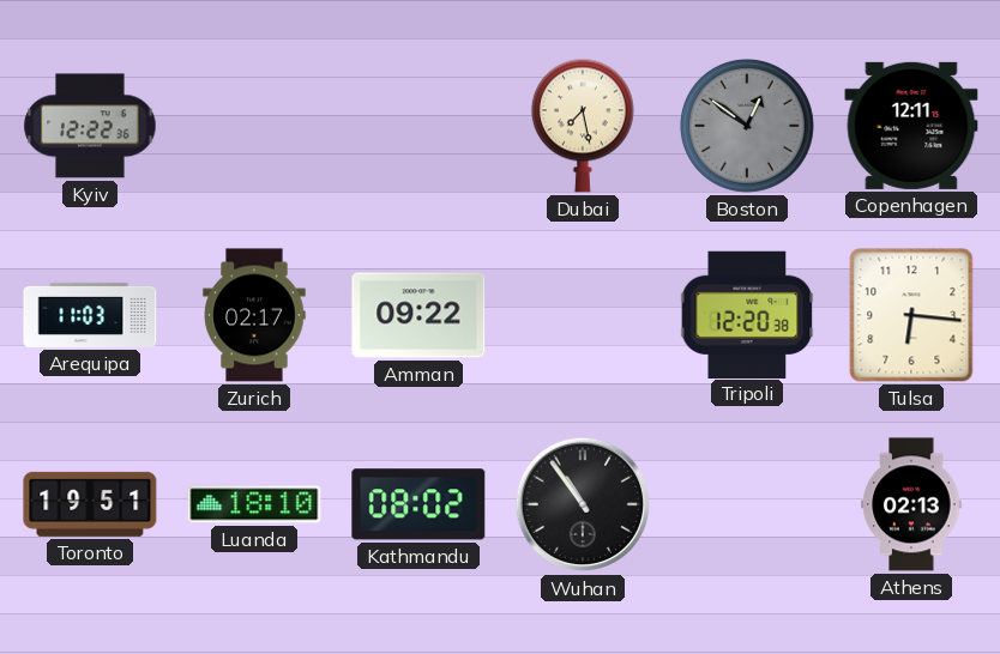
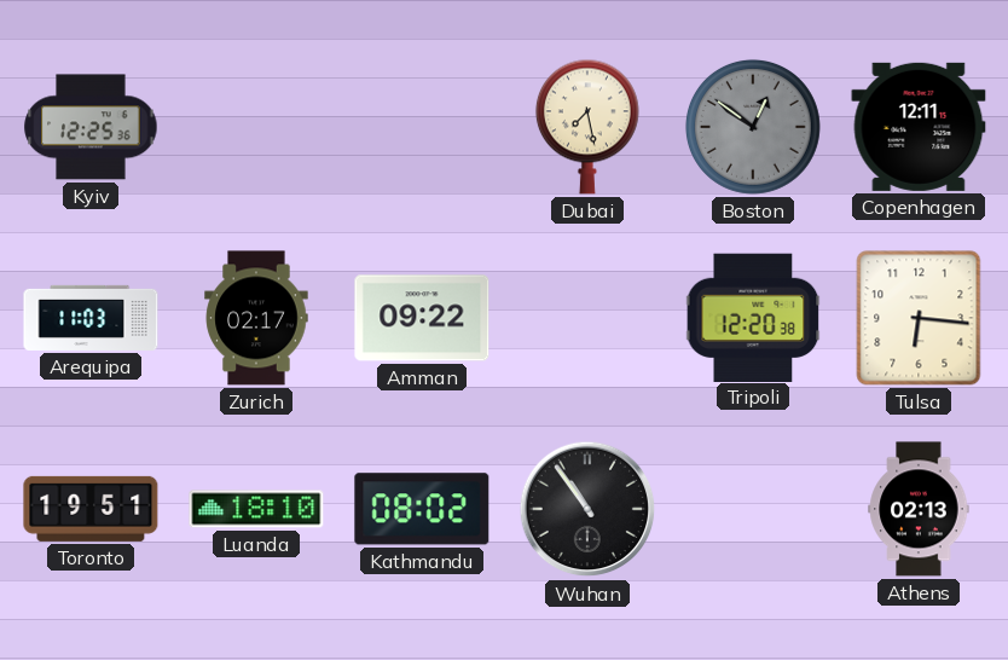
Kyiv: 12:22 -> 12:25 (91, 127)
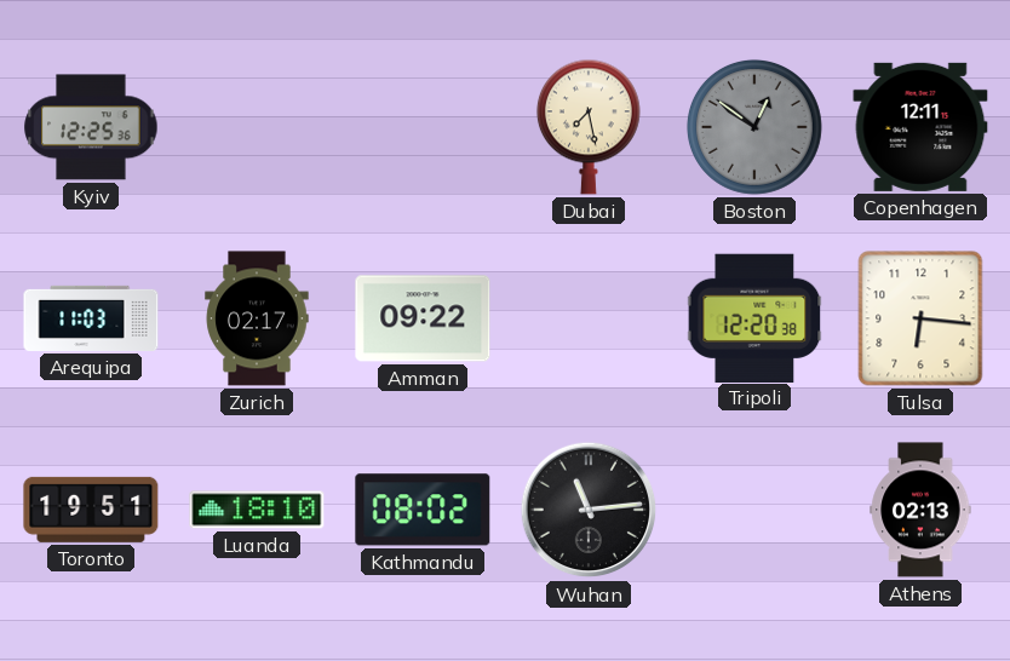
Wuhan: 10:54 -> 11:14 (589, 510)
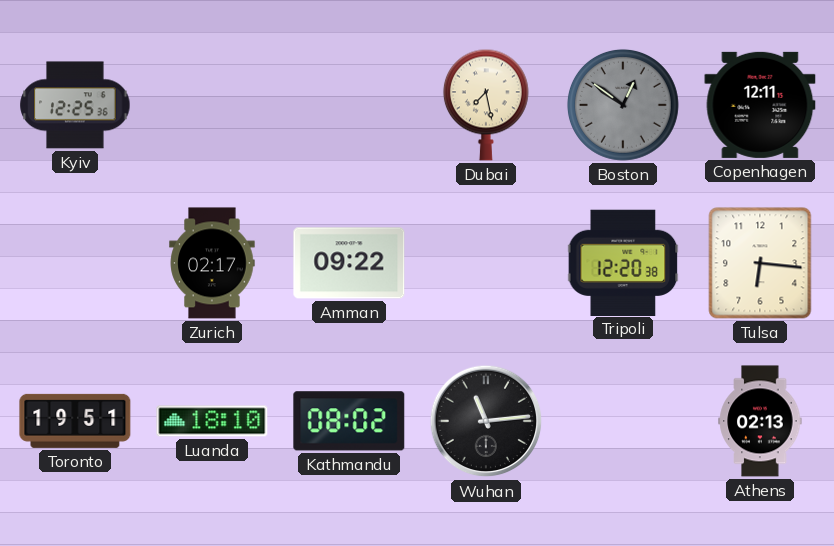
Arequipa: 11:03 -> none (91, 318)
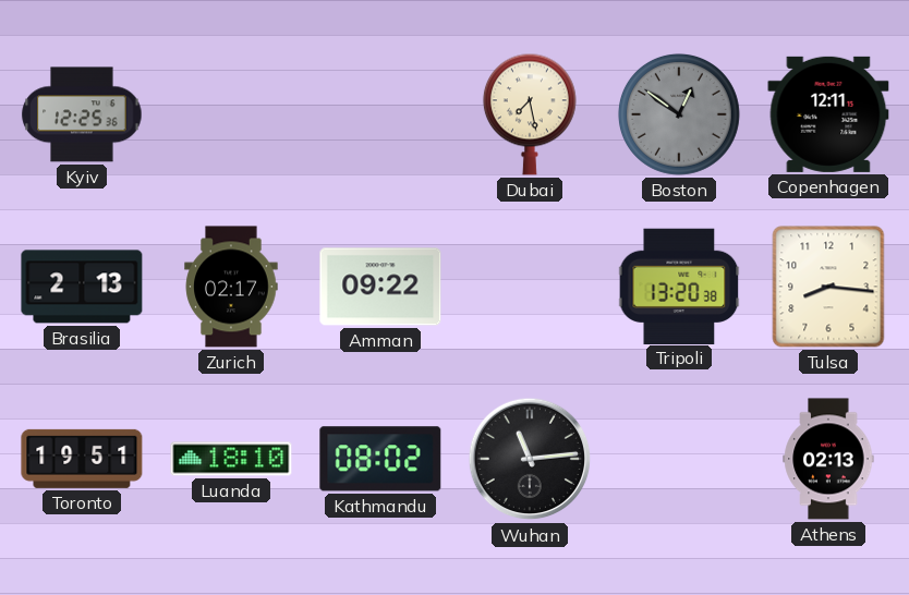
Brasilia: none -> 2:13 (82, 287)
Tripoli: 12:20 -> 13:20 (679, 286)
Tulsa: 6:16 -> 8:16 (828, 287)
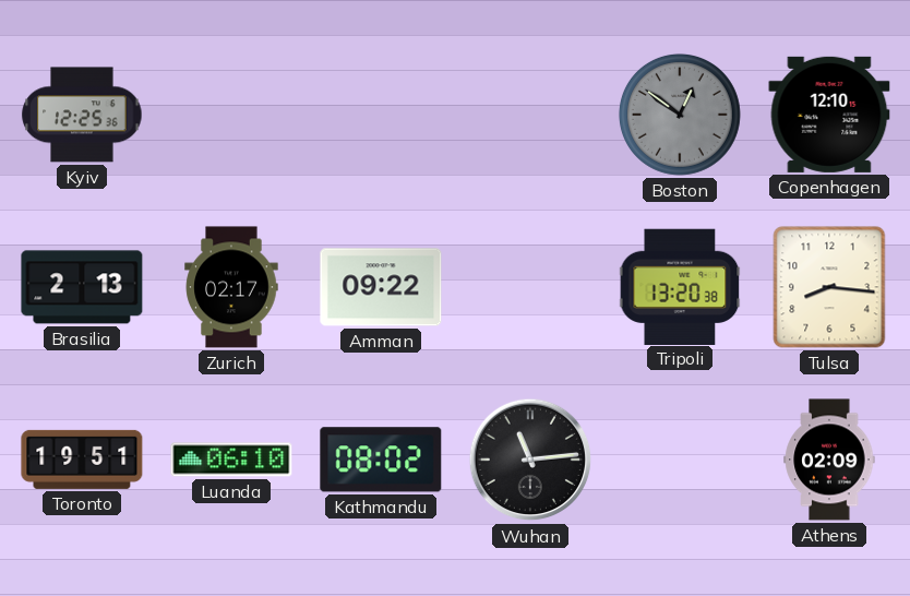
Dubai: 7:28 -> none (530, 114)
Copenhagen: 12:11 -> 12:10 (829, 115)
Luanda: 18:10 -> 06:10 (231, 460)
Athens: 02:13 -> 02:09 (829, 460)
